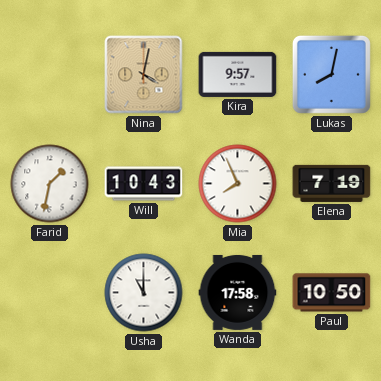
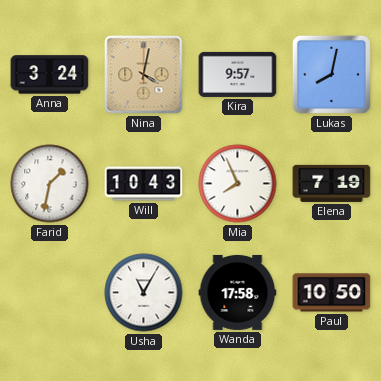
Anna: none -> 3:24 (50, 75)
Usha: 11:00 -> 11:05 (144, 293)
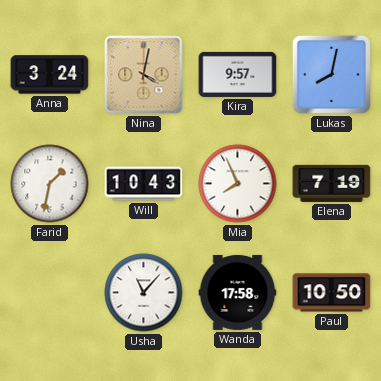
Usha: 11:05 -> 11:07 (144, 293)
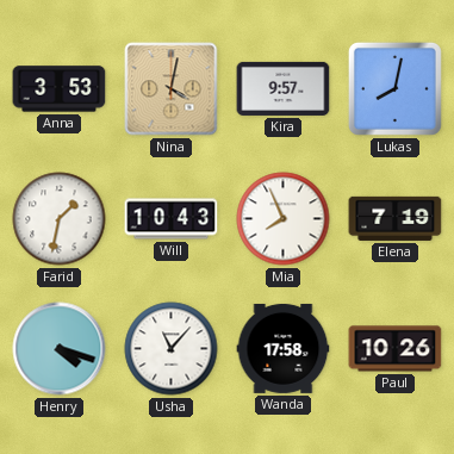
Anna: 3:24 -> 3:53 (60, 89)
Henry: none -> 4:18 (60, 349)
Paul: 10:50 -> 10:26 (396, 349)
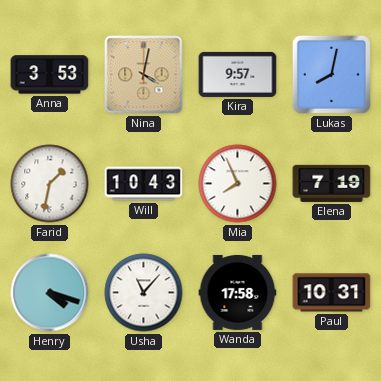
Paul: 10:26 -> 10:31 (332, 293)
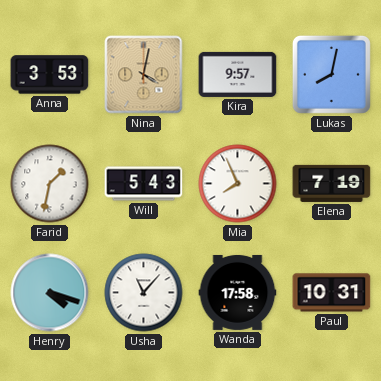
Will: 10:43 -> 5:43 (144, 184)
